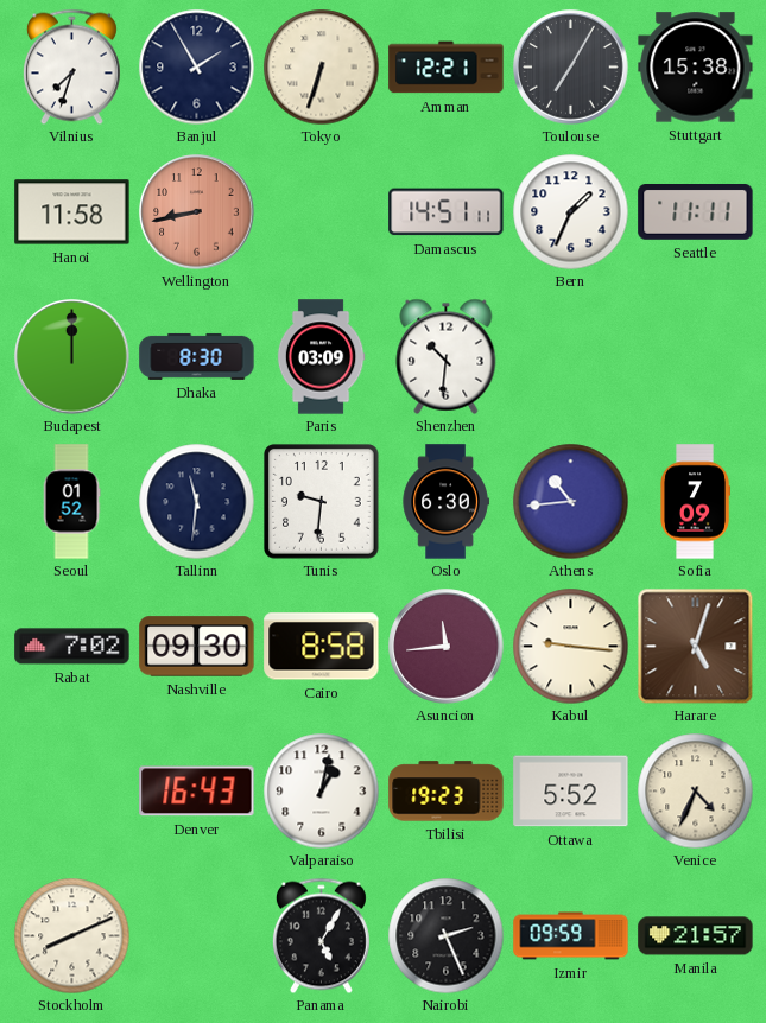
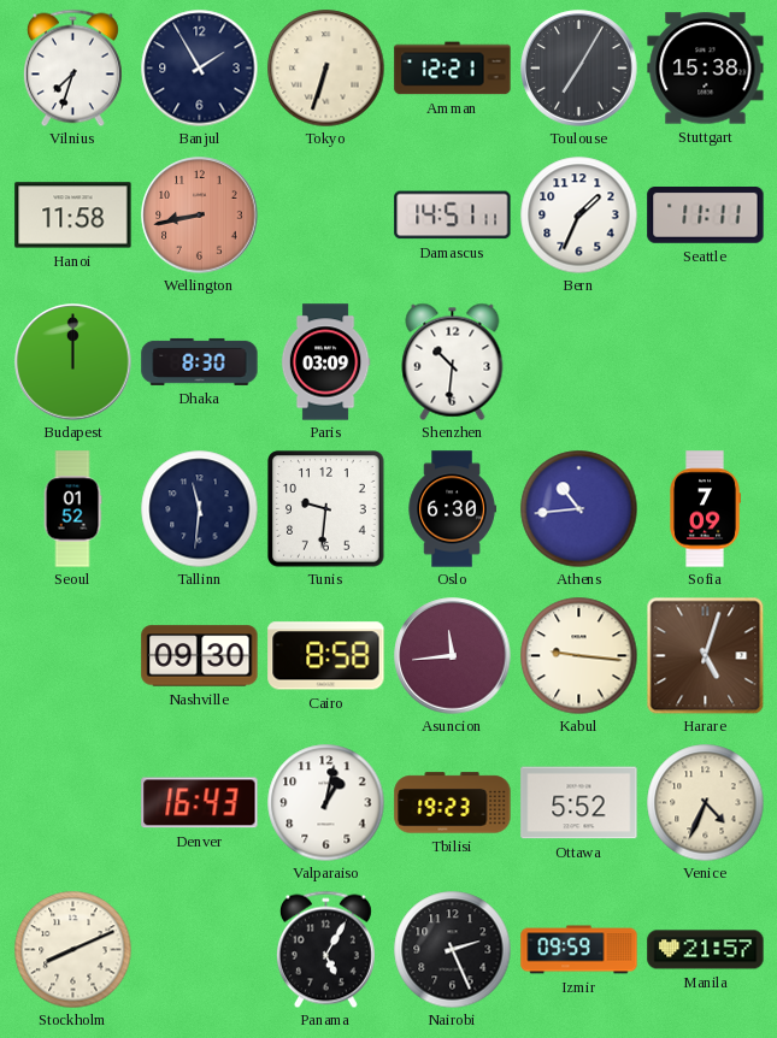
Rabat: 7:02 -> none (72, 647)
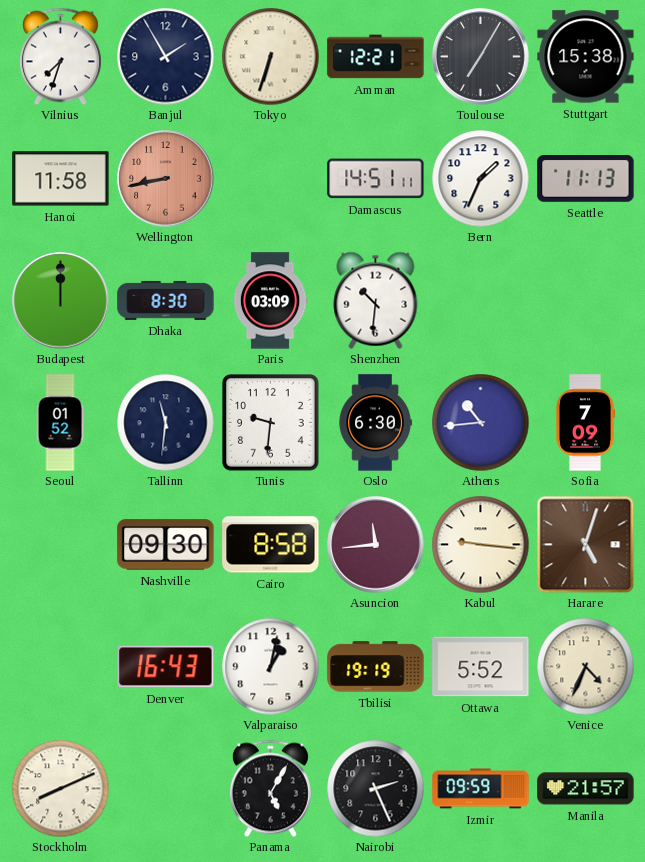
Seattle: 11:11 -> 11:13 (586, 179)
Tbilisi: 19:23 -> 19:19 (376, 667)
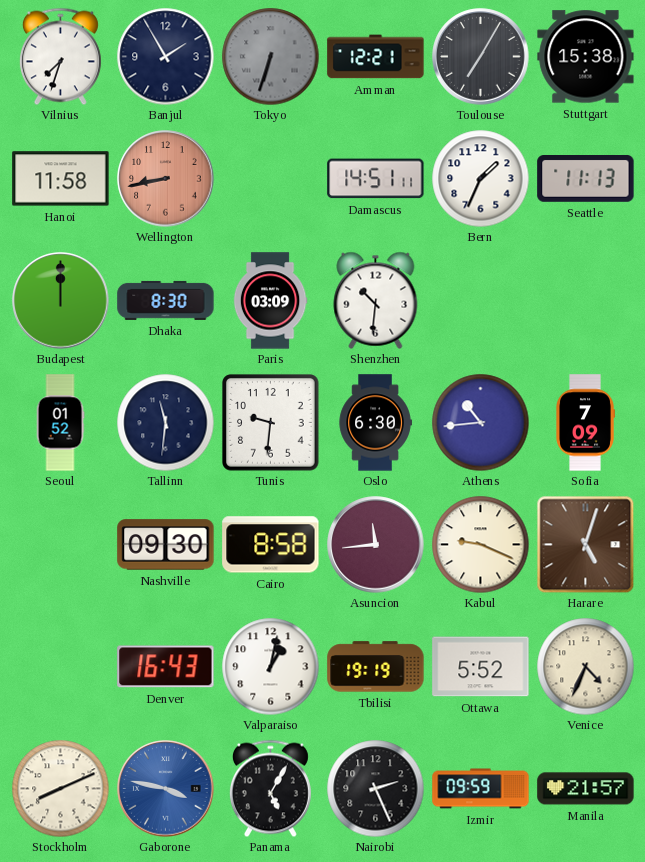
Tokyo dial: cream -> grey (270, 56)
Kabul: 9:16 -> 9:19 (480, 544)
Gaborone: none -> 3:47 (166, 789)
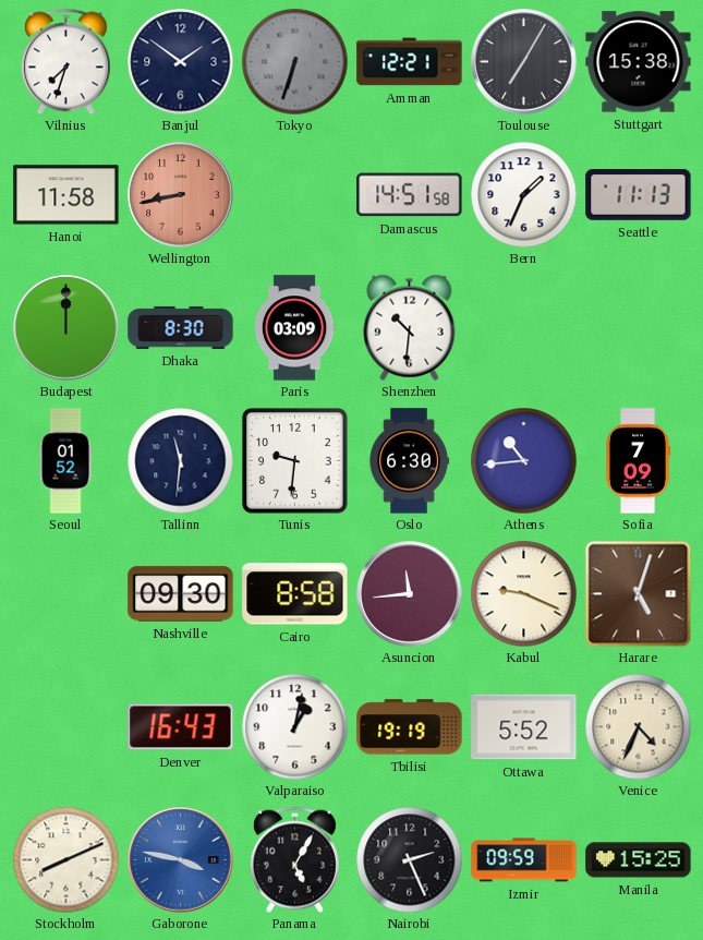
Banjul: 1:55 -> 1:51 (180, 61)
Damascus: 14:51:11 -> 14:51:58 (410, 195)
Manila: 21:57 -> 15:25 (639, 860)
